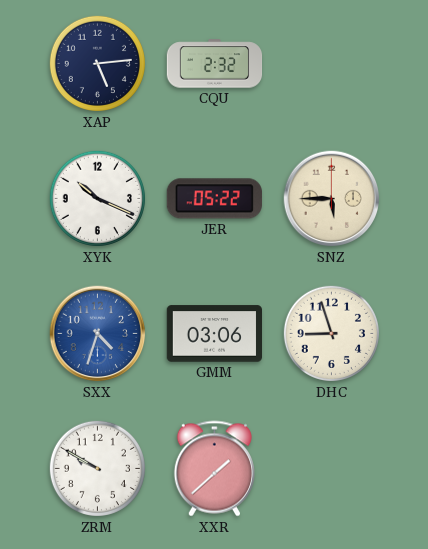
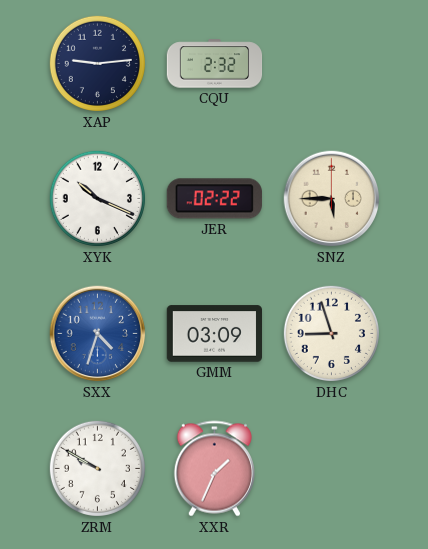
XAP: 5:14 -> 9:14 (97, 63)
JER: 05:22 -> 02:22 (214, 199)
GMM: 03:06 -> 03:09 (214, 334)
XXR: 1:38 -> 1:34 (214, 469)
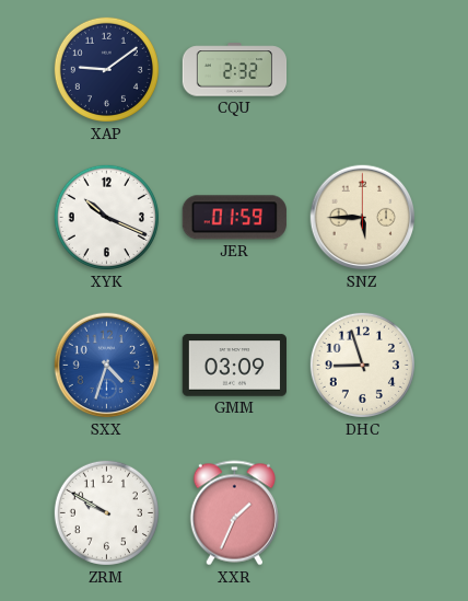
XAP: 9:14 -> 9:09 (106, 69)
JER: 02:22 -> 01:59 (234, 218)
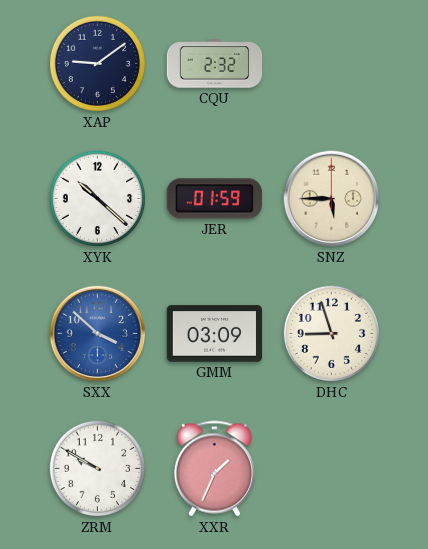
XYK: 10:19 -> 10:22 (97, 198)
SXX: 4:33 -> 3:52 (98, 334)
